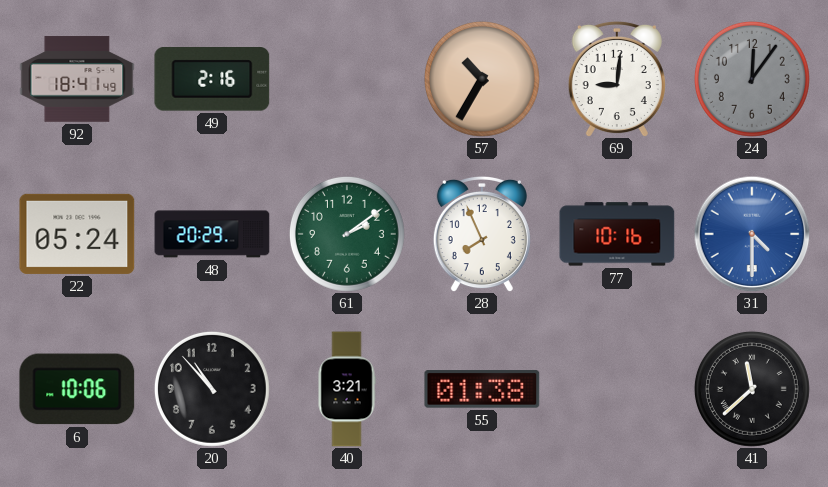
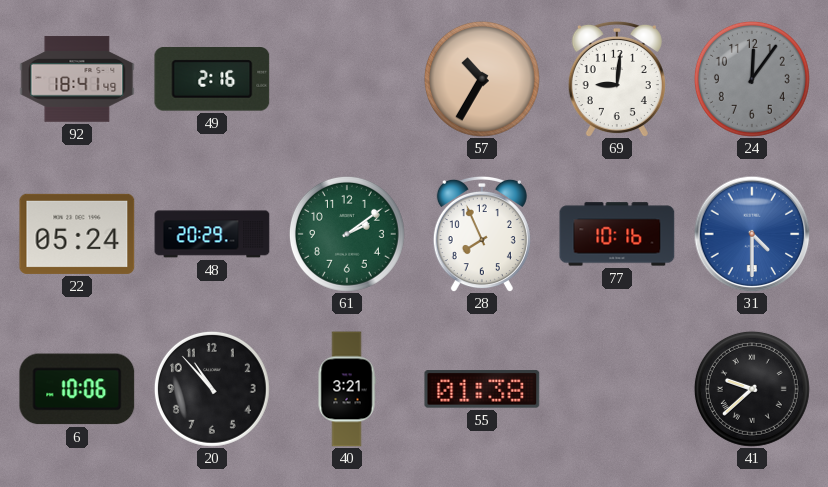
41: 11:38 -> 9:38 (752, 389)
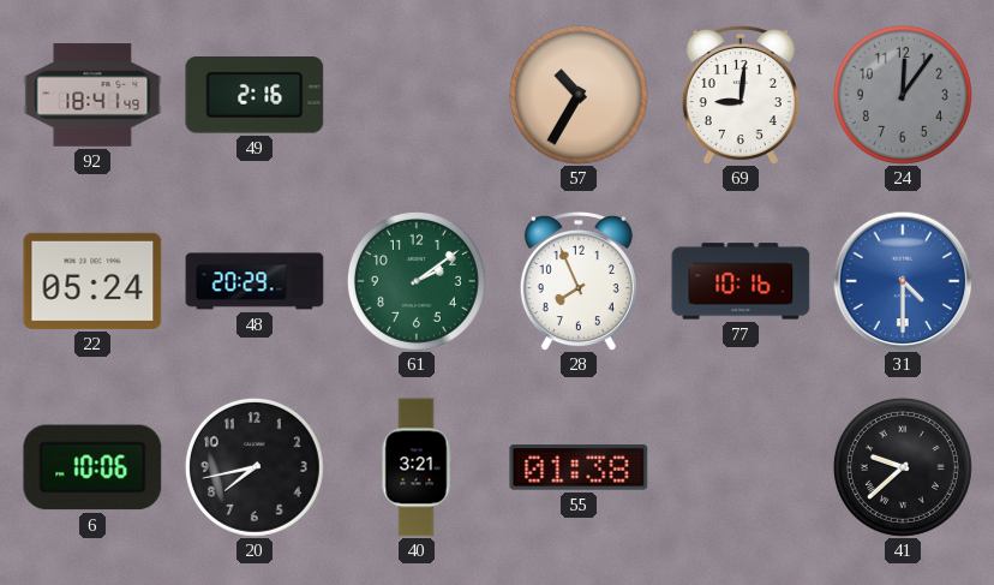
20: 10:53 -> 7:43 (255, 467)
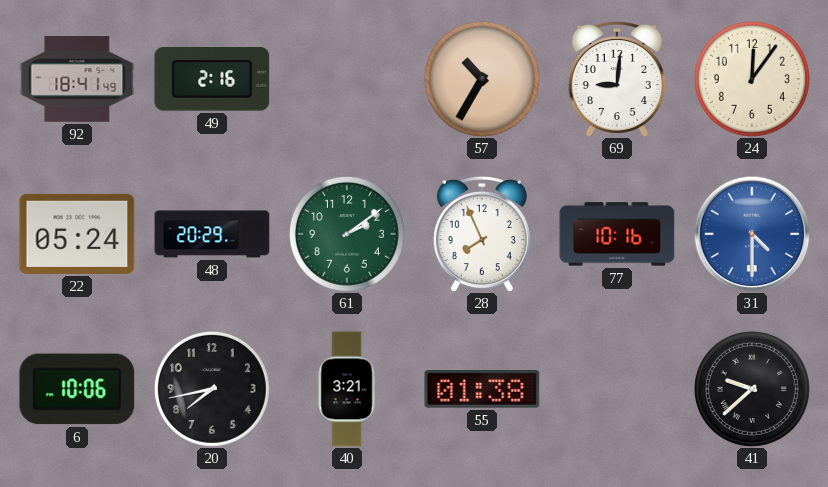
24 dial: grey -> cream (752, 79)
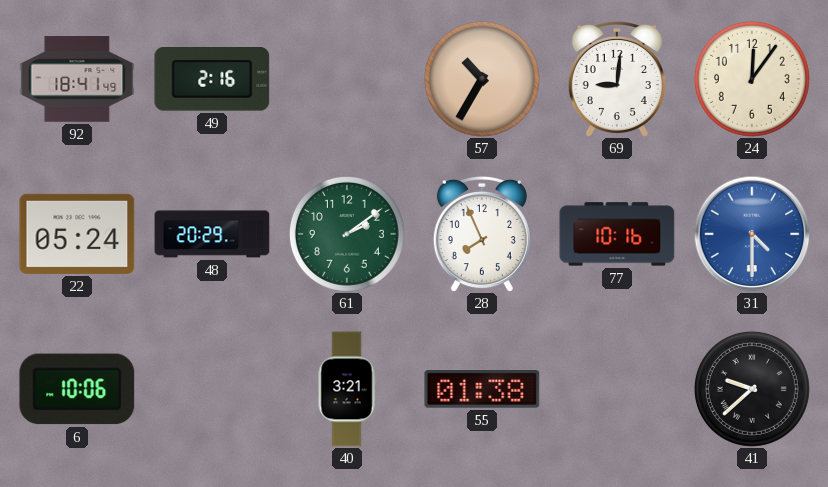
20: 7:43 -> none (212, 389)
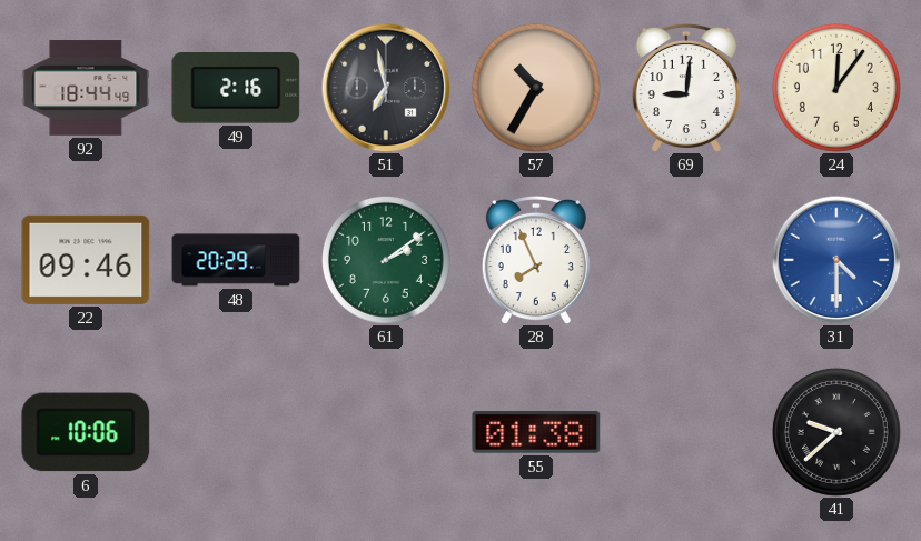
92: 18:41 -> 18:44 (86, 88)
51: none -> 6:58 (386, 88)
22: 05:24 -> 09:46 (86, 260)
77: 10:16 -> none (617, 234)
40: 3:21 -> none (347, 389)
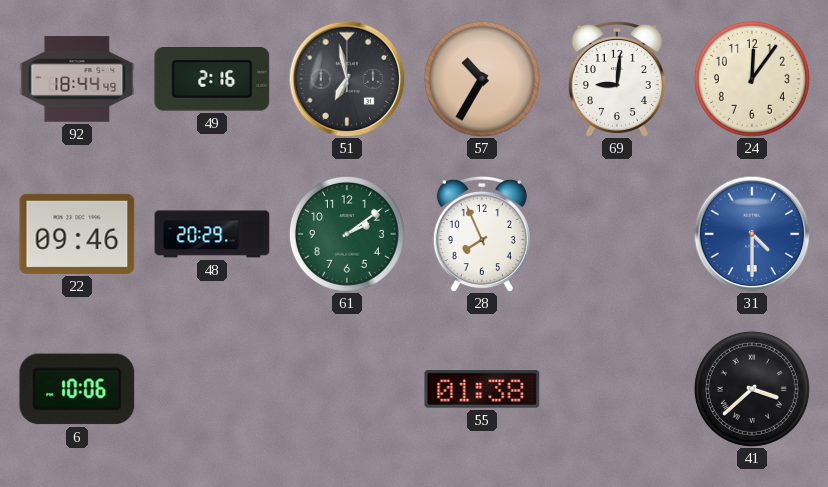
41: 9:38 -> 3:38 (752, 389)
